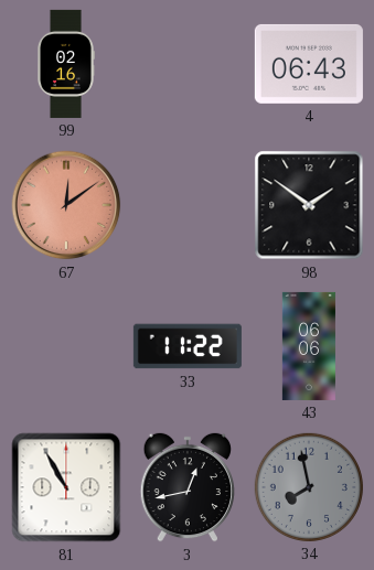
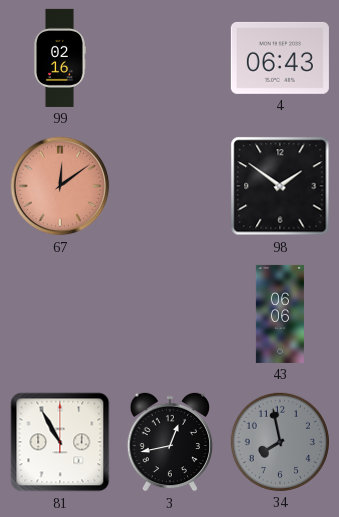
33: 11:22 -> none (188, 346)
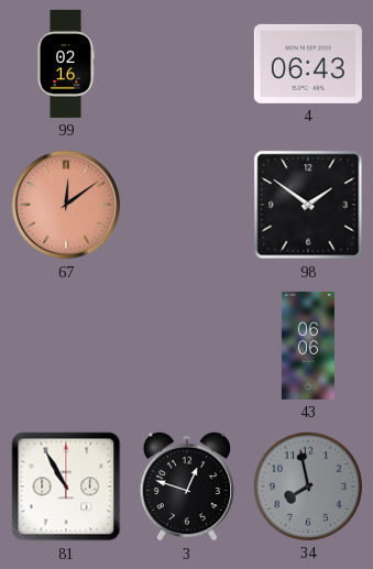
3: 12:43 -> 12:48 (186, 486)
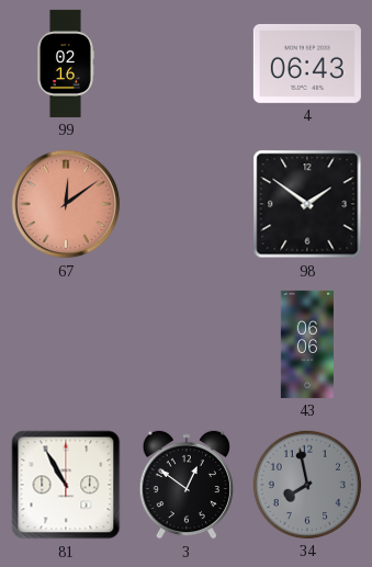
3: 12:48 -> 12:51 (185, 485)
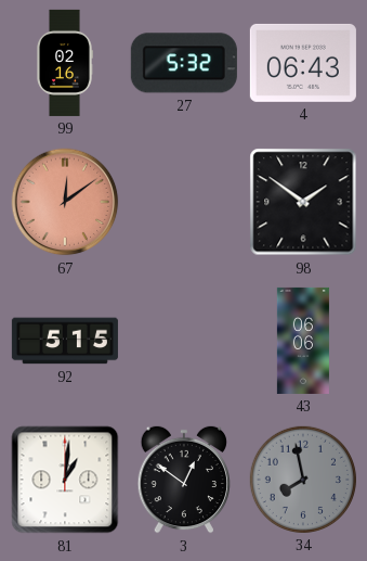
27: none -> 5:32 (184, 63)
92: none -> 5:15 (65, 341)
81: 10:55 -> 1:01 (65, 480)
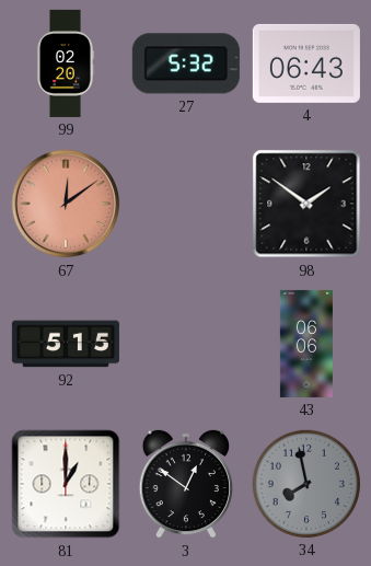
99: 02:16 -> 02:20 (65, 63)
81: 1:01 -> 1:00 (66, 484)
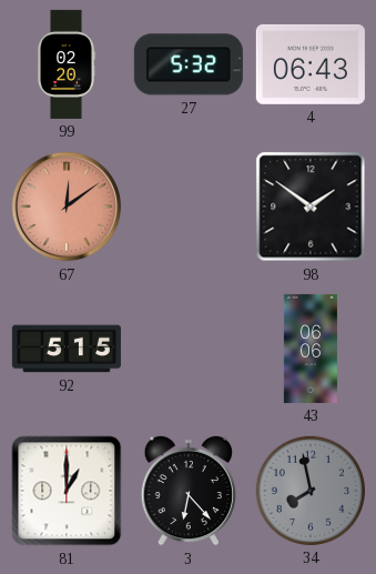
3: 12:51 -> 6:23 (187, 491)
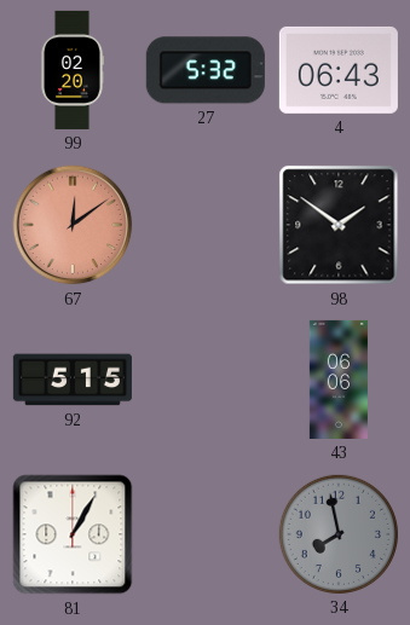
81: 1:00 -> 1:05 (73, 534)
3: 6:23 -> none (187, 491)
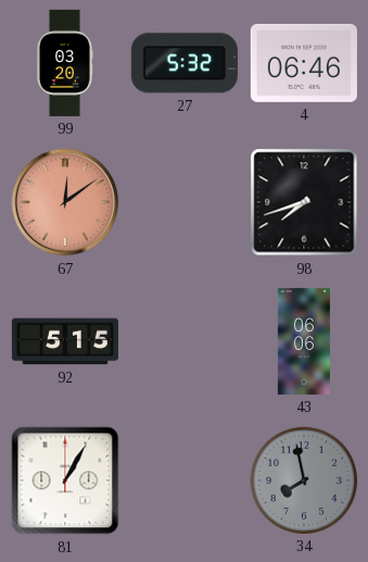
99: 02:20 -> 03:20 (64, 63)
4: 06:43 -> 06:46 (304, 63)
98: 1:51 -> 7:42 (304, 202)
